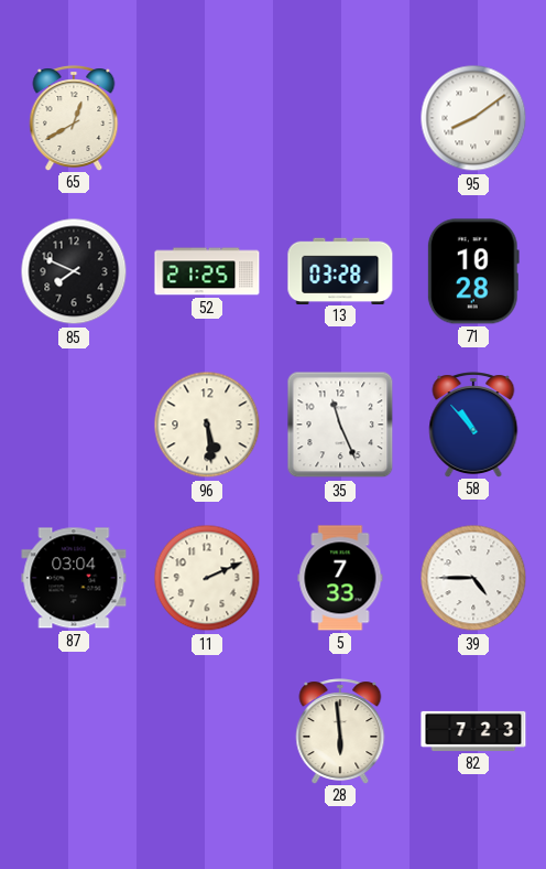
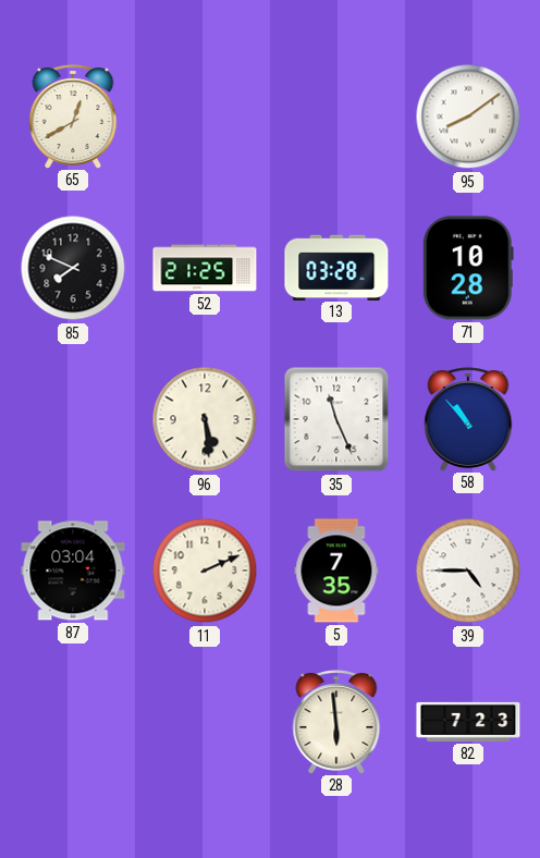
5: 7:33 -> 7:35 (336, 571)
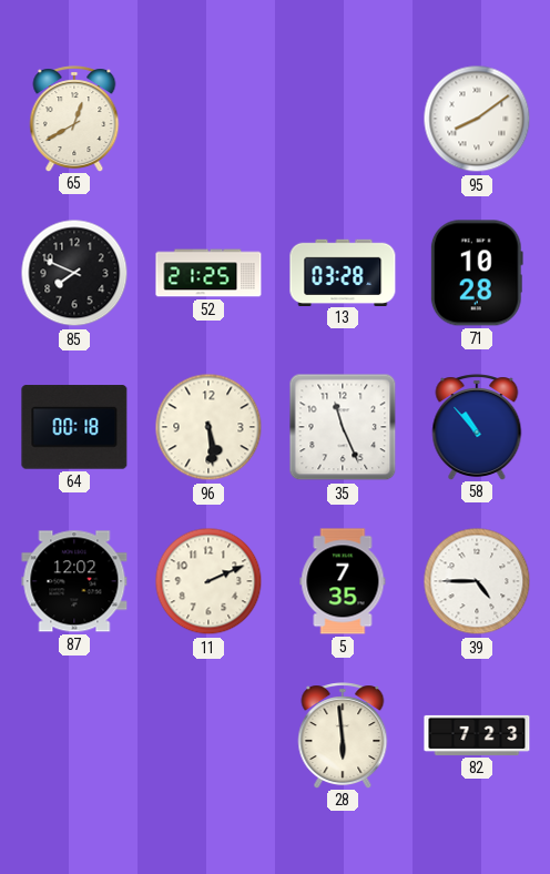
64: none -> 00:18 (74, 427)
87: 03:04 -> 12:02 (74, 581)
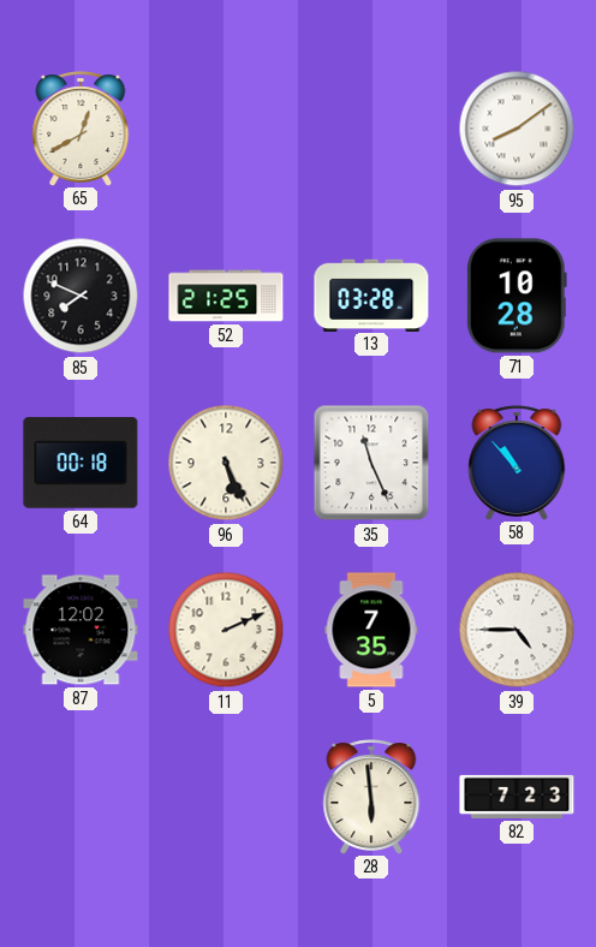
96: 5:29 -> 5:26 (226, 463)
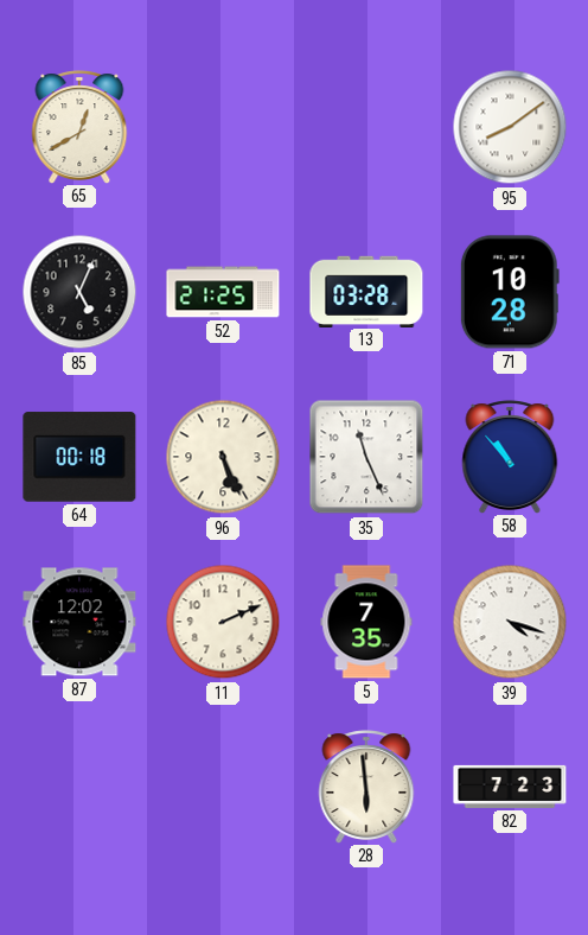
85: 7:49 -> 5:04 (79, 292)
39: 4:45 -> 4:18 (510, 622)
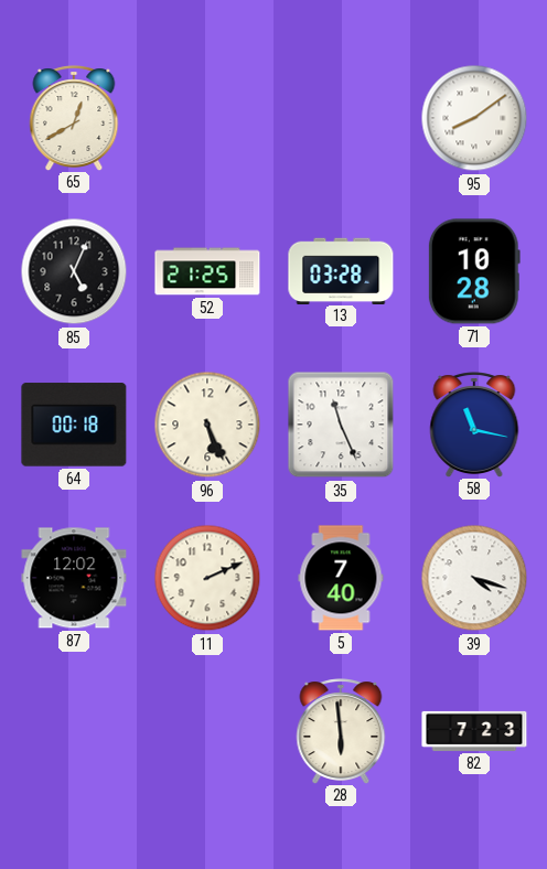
58: 10:53 -> 11:17 (474, 425)
5: 7:35 -> 7:40 (341, 578)
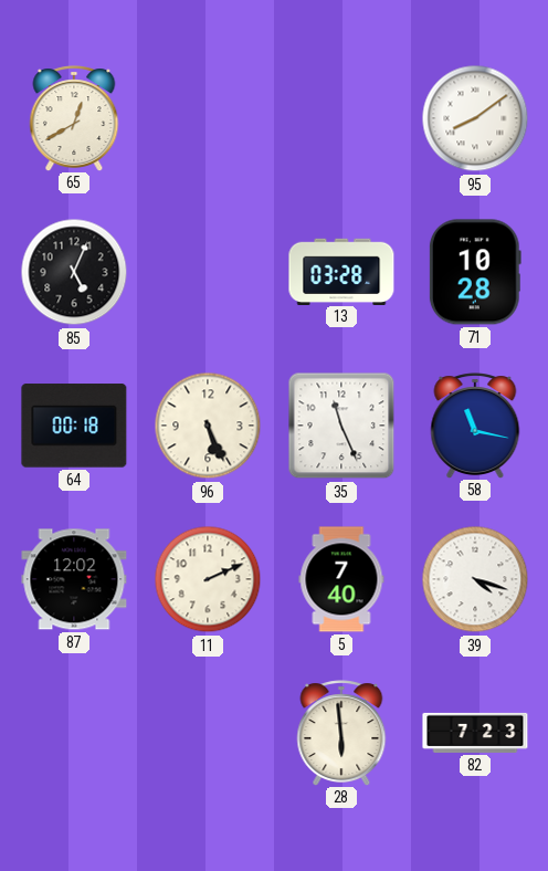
52: 21:25 -> none (207, 271)
